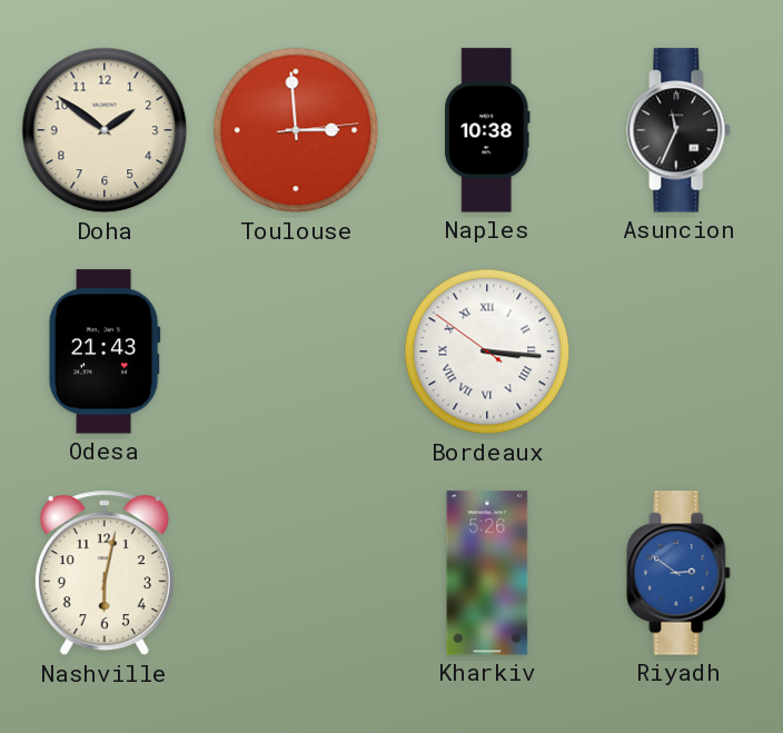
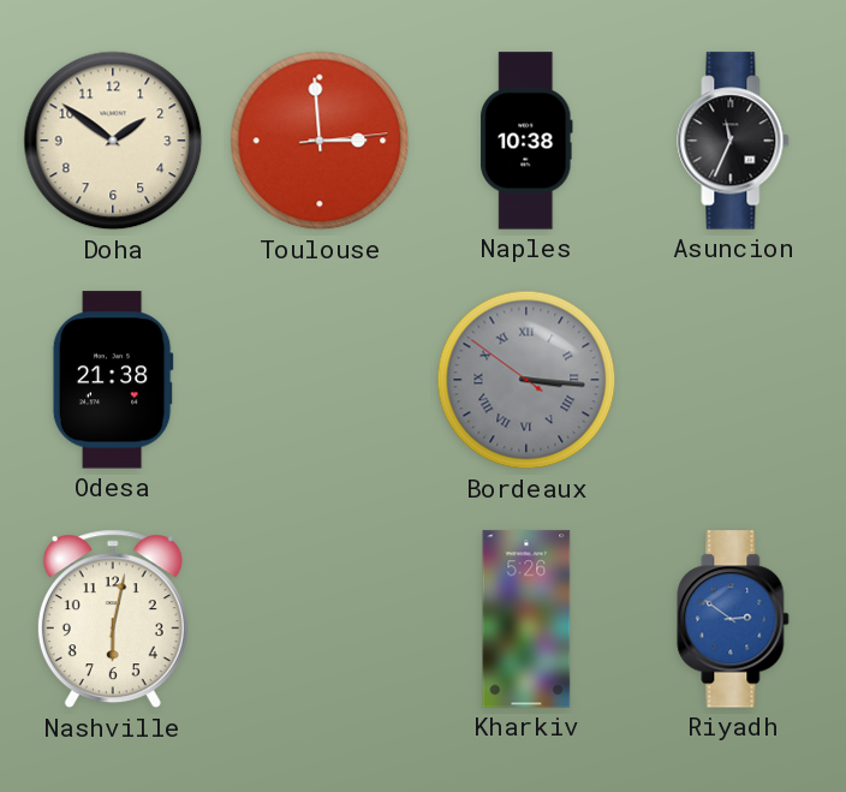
Odesa: 21:43 -> 21:38 (113, 380)
Bordeaux dial: white -> grey (526, 380)
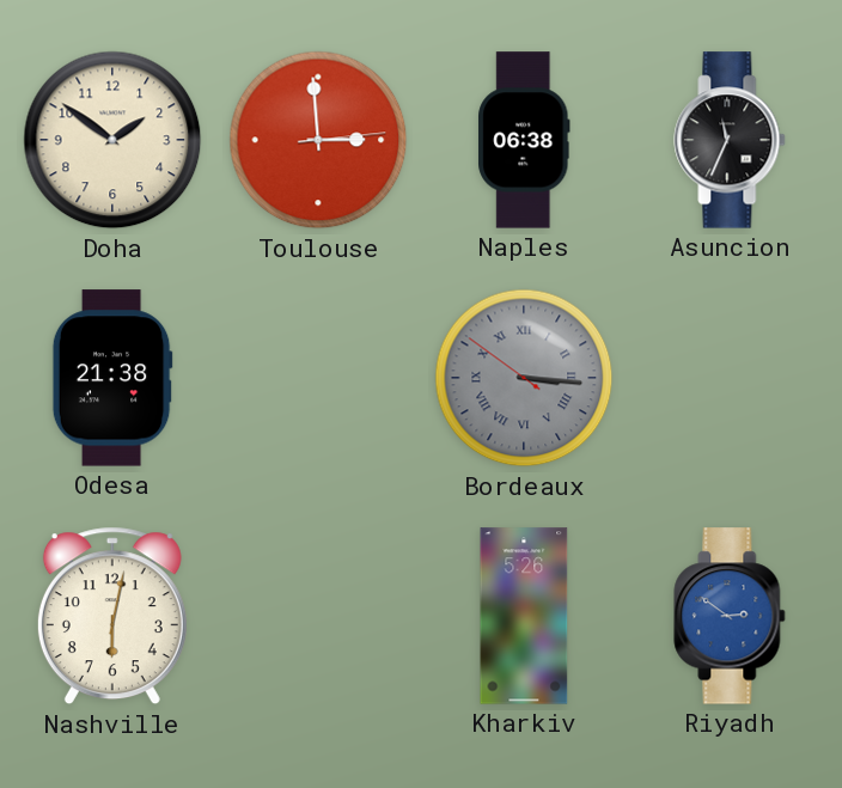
Naples: 10:38 -> 06:38 (524, 140)
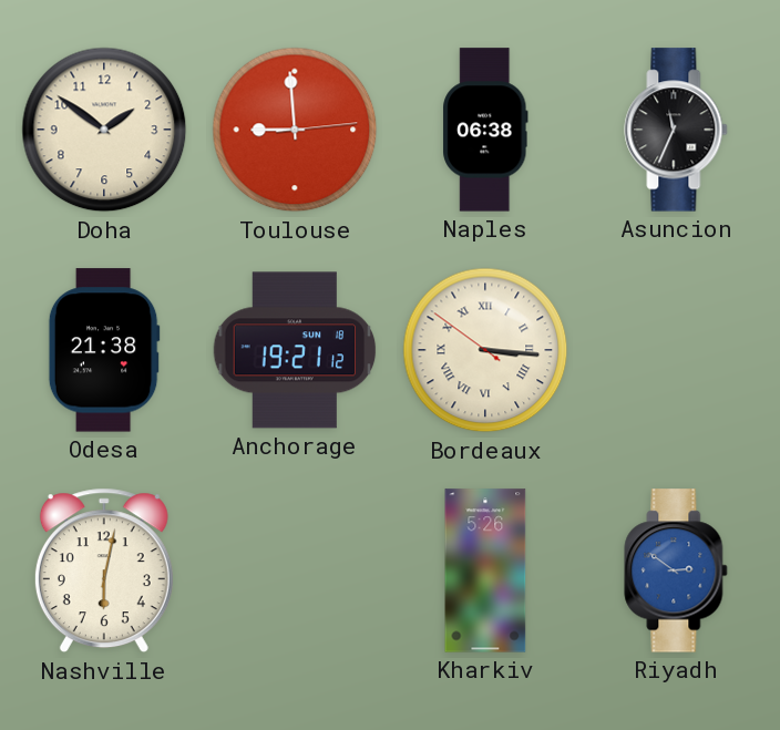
Toulouse: 2:59 -> 8:59 (295, 130)
Anchorage: none -> 19:21 (295, 350)
Bordeaux dial: grey -> cream (485, 350)
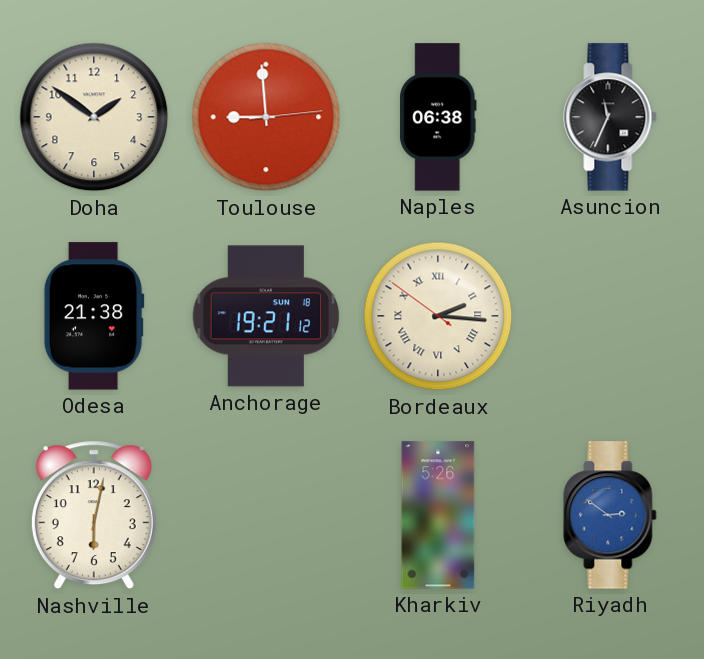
Bordeaux: 3:15 -> 2:15 (438, 316)
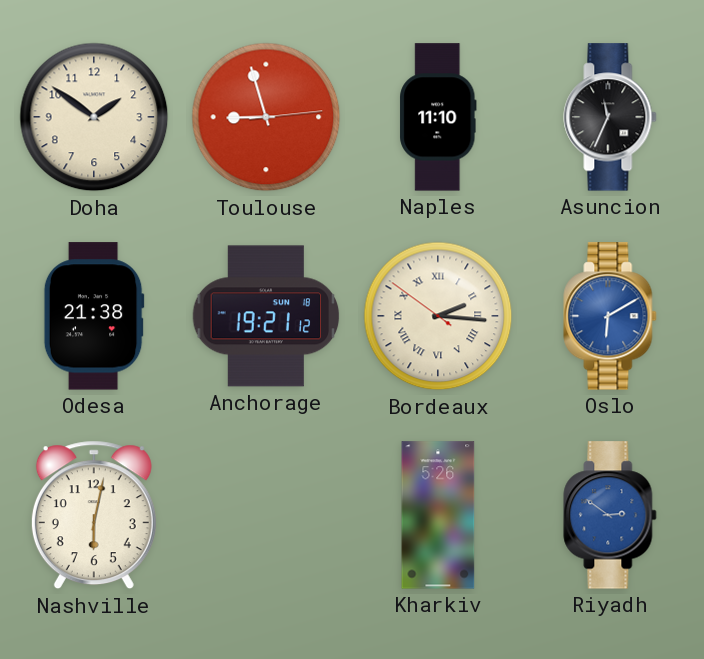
Toulouse: 8:59 -> 8:57 (266, 117)
Naples: 06:38 -> 11:10 (438, 117)
Oslo: none -> 6:10 (610, 316)
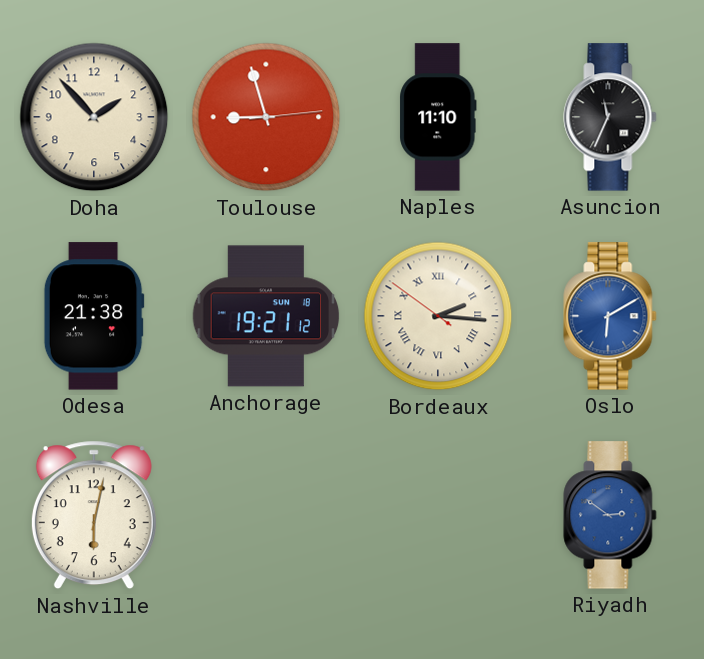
Doha: 1:51 -> 1:53 (94, 117)
Kharkiv: 5:26 -> none (438, 515)
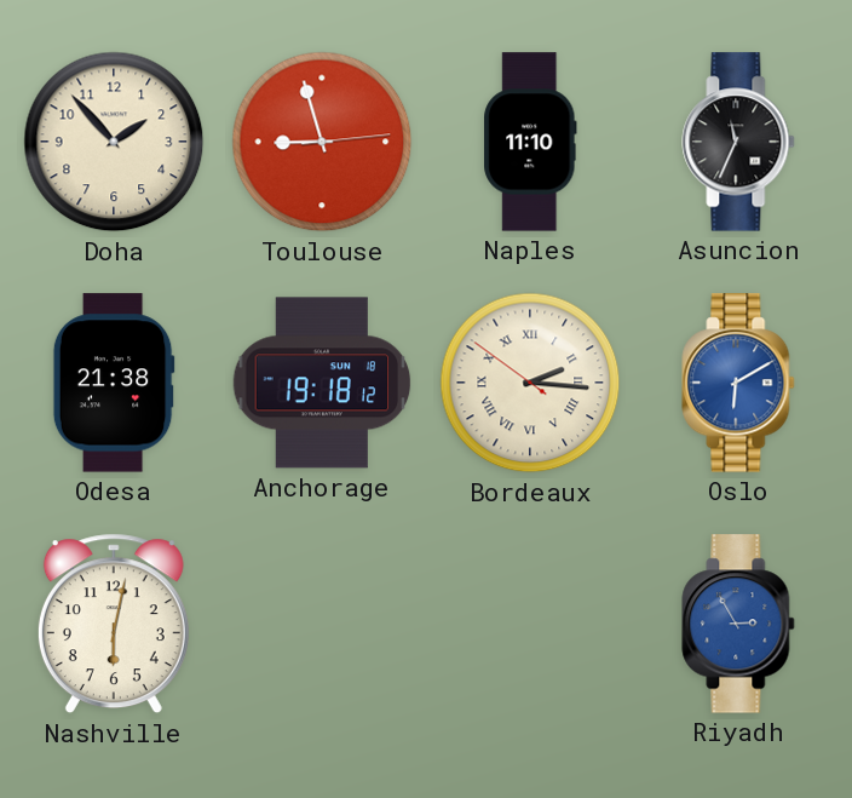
Anchorage: 19:21 -> 19:18 (322, 383)
Riyadh: 2:51 -> 2:55 (738, 624)
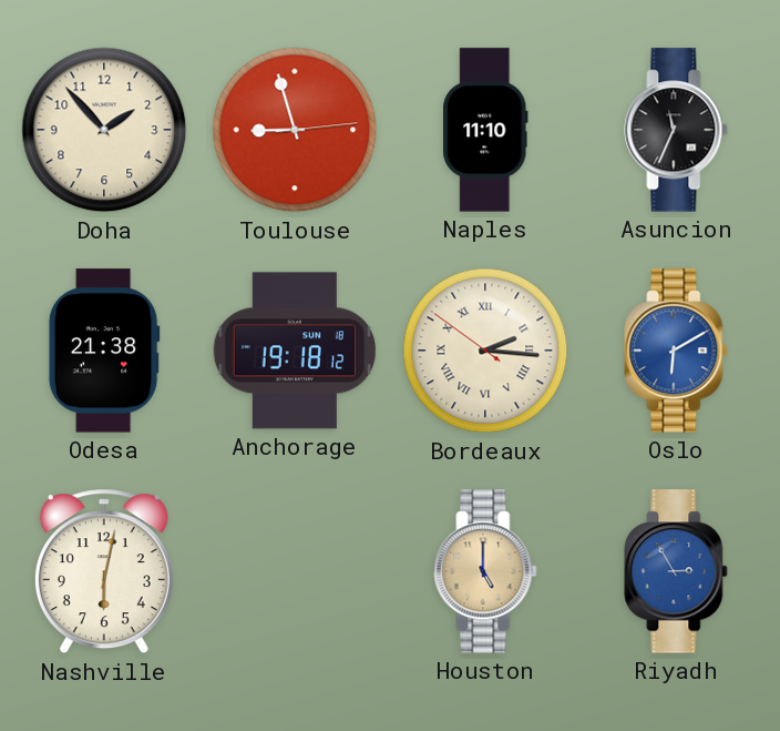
Houston: none -> 5:00 (485, 571)
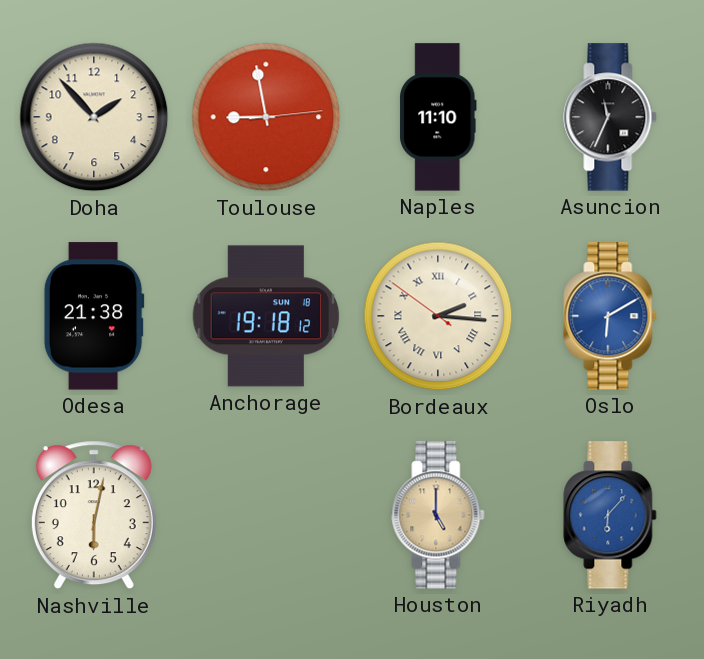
Toulouse: 8:57 -> 8:58 (266, 117)
Riyadh: 2:55 -> 6:07 (610, 515)
